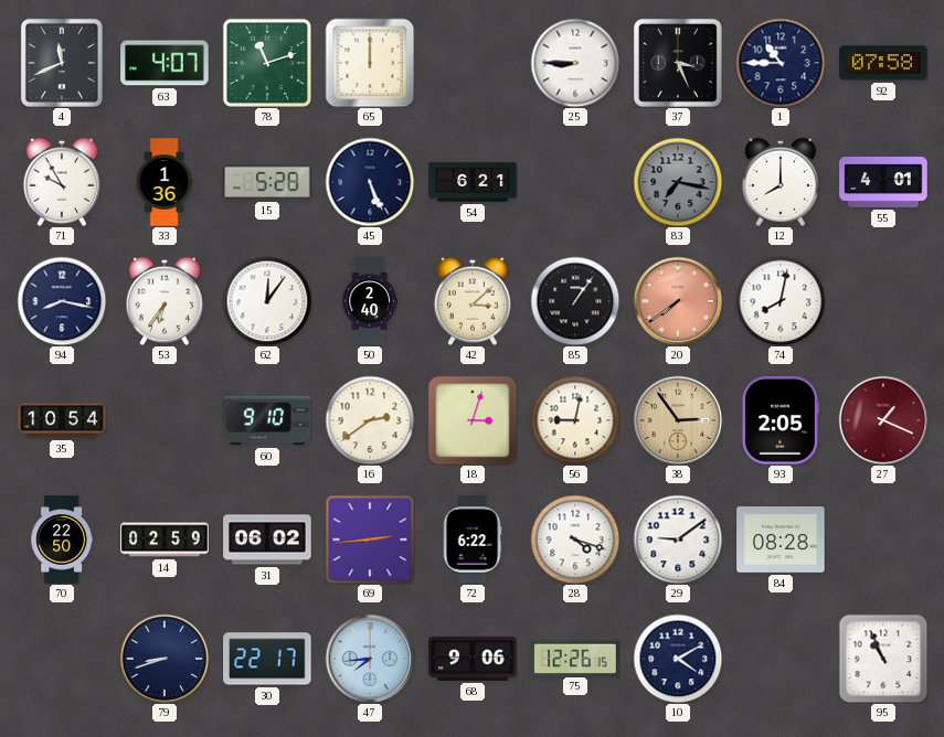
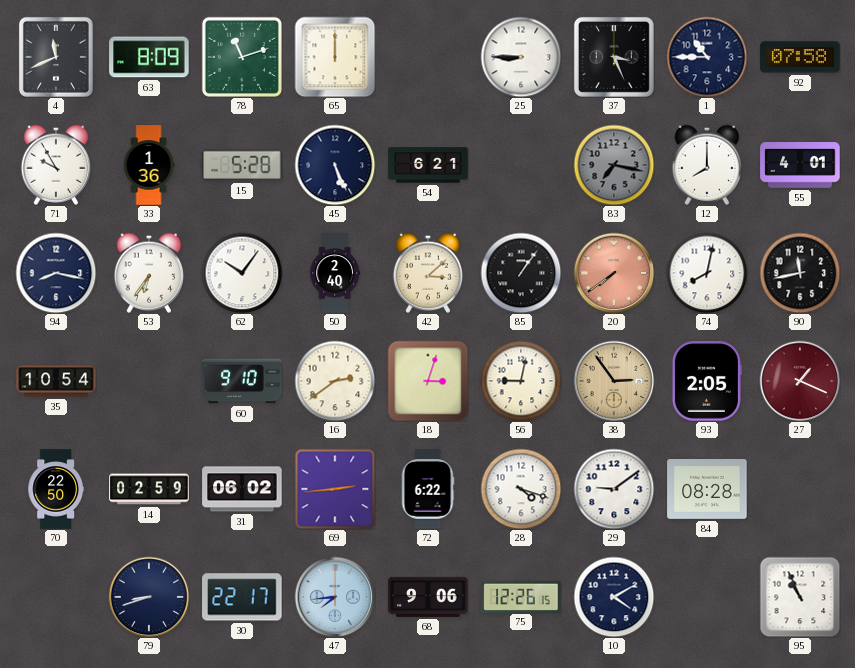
63: 4:07 -> 8:09 (149, 57)
62: 12:06 -> 10:06 (242, 273)
90: none -> 11:43 (800, 273)
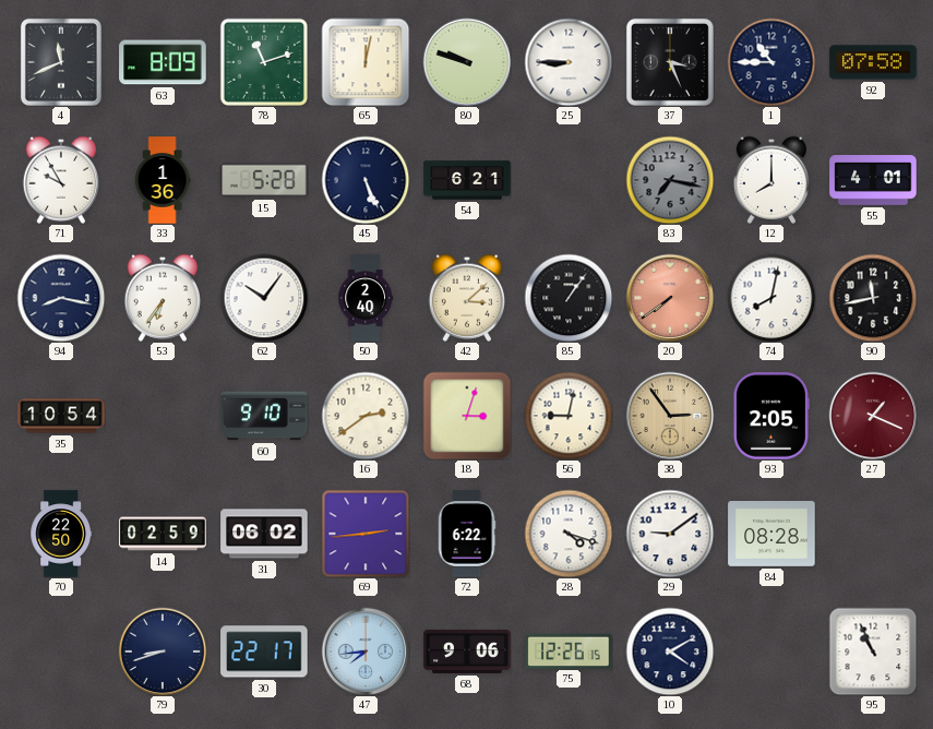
65: 12:00 -> 12:02 (366, 62)
80: none -> 9:48 (467, 62)
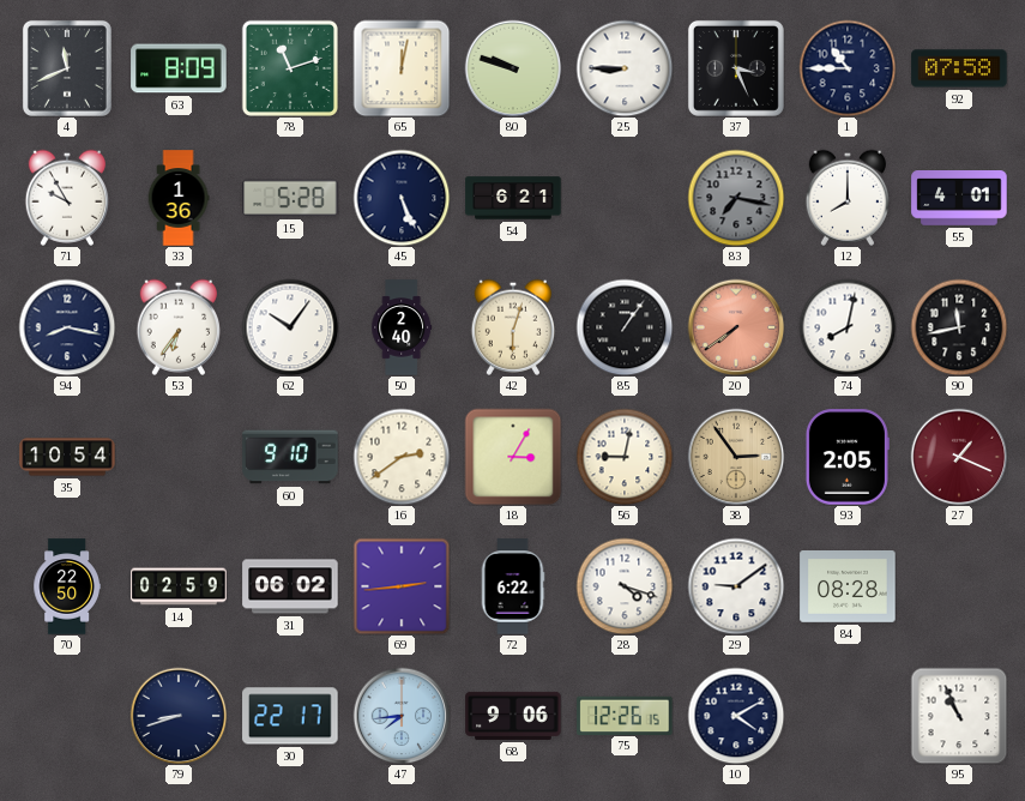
42: 3:08 -> 6:03 (512, 327)
18: 3:03 -> 3:05 (513, 457)
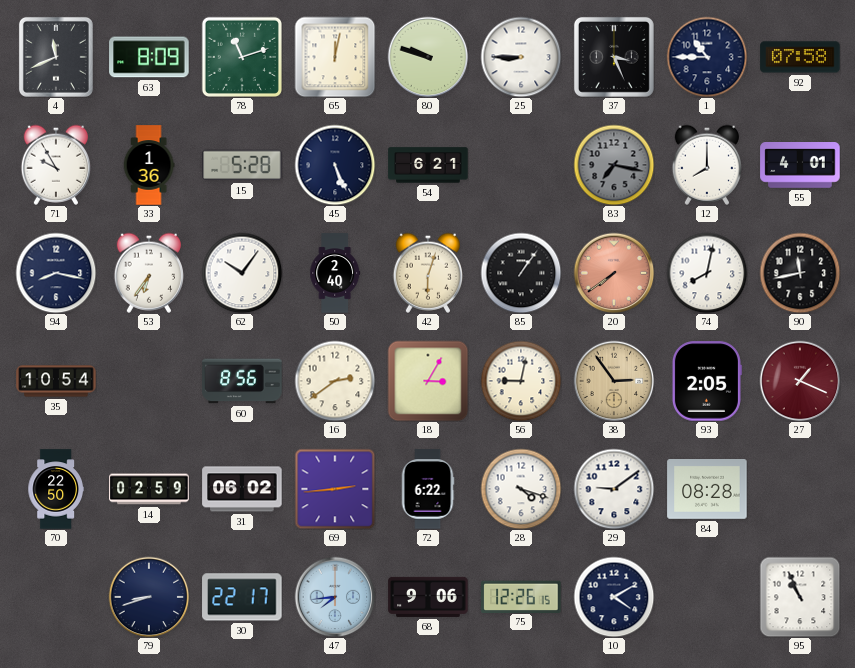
60: 9:10 -> 8:56 (242, 381)
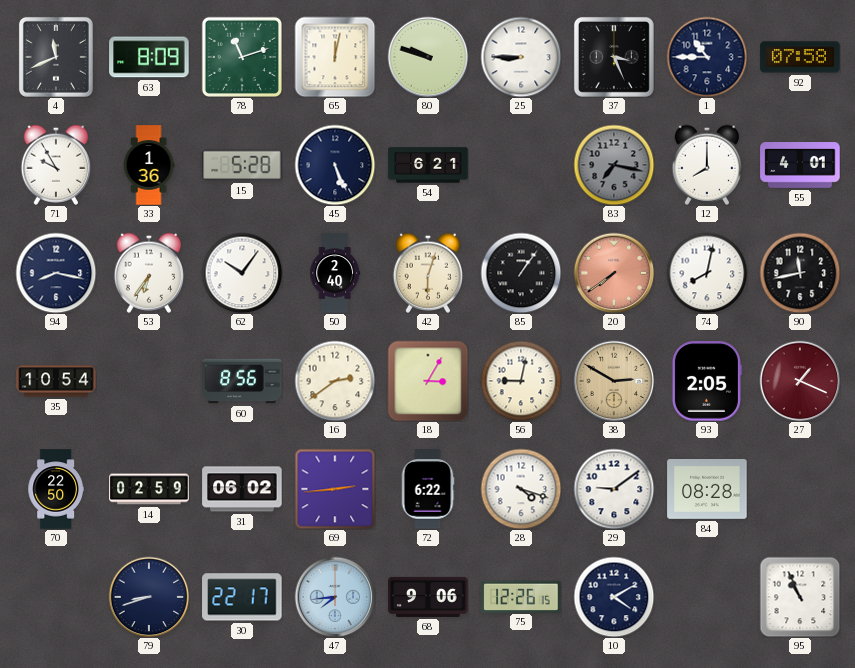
38: 2:54 -> 2:50 (614, 381)
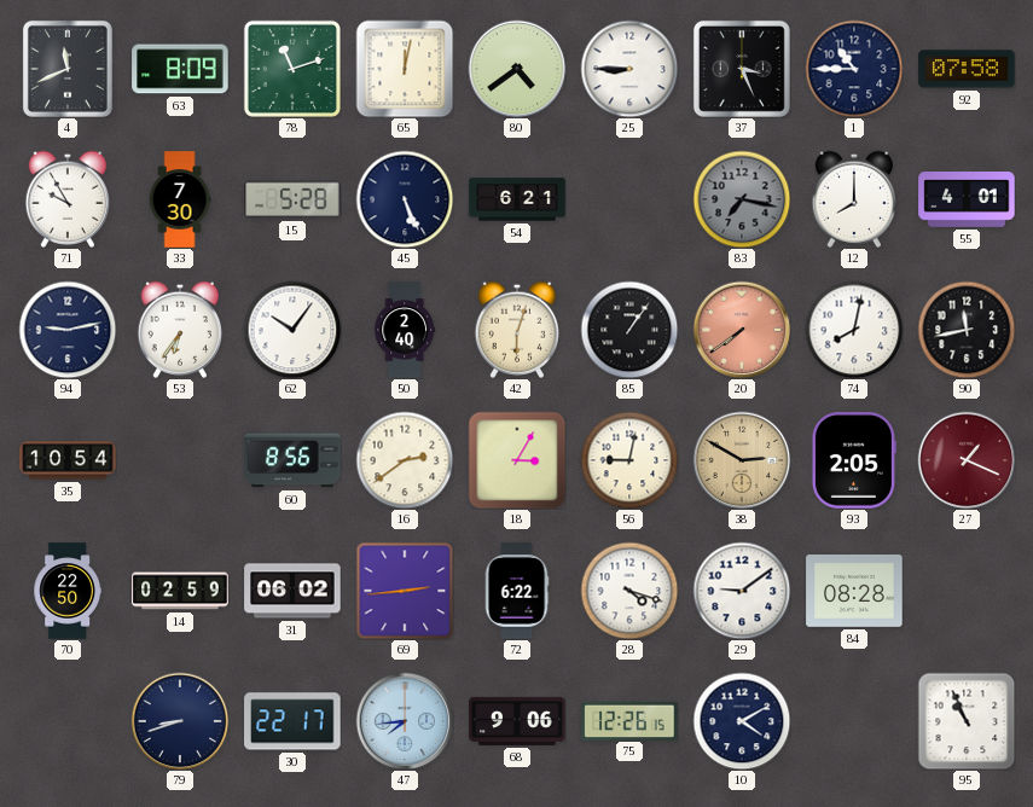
80: 9:48 -> 4:39 (517, 69)
33: 1:36 -> 7:30 (180, 199)
94: 8:17 -> 9:13 (68, 330)
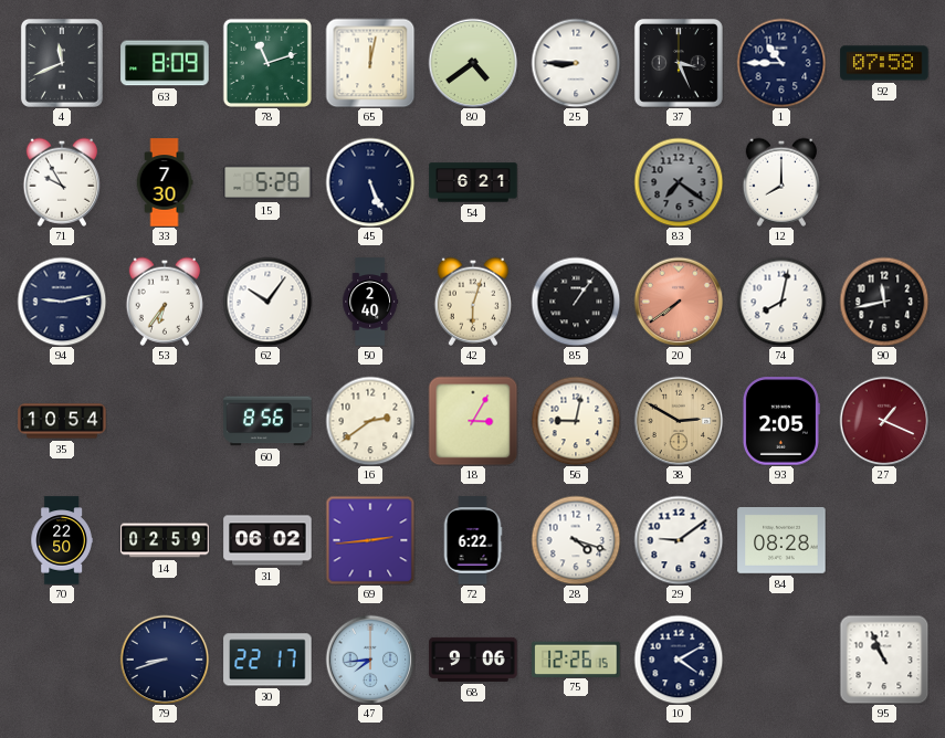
83: 7:17 -> 7:21 (679, 182)
55: 4:01 -> none (967, 201)
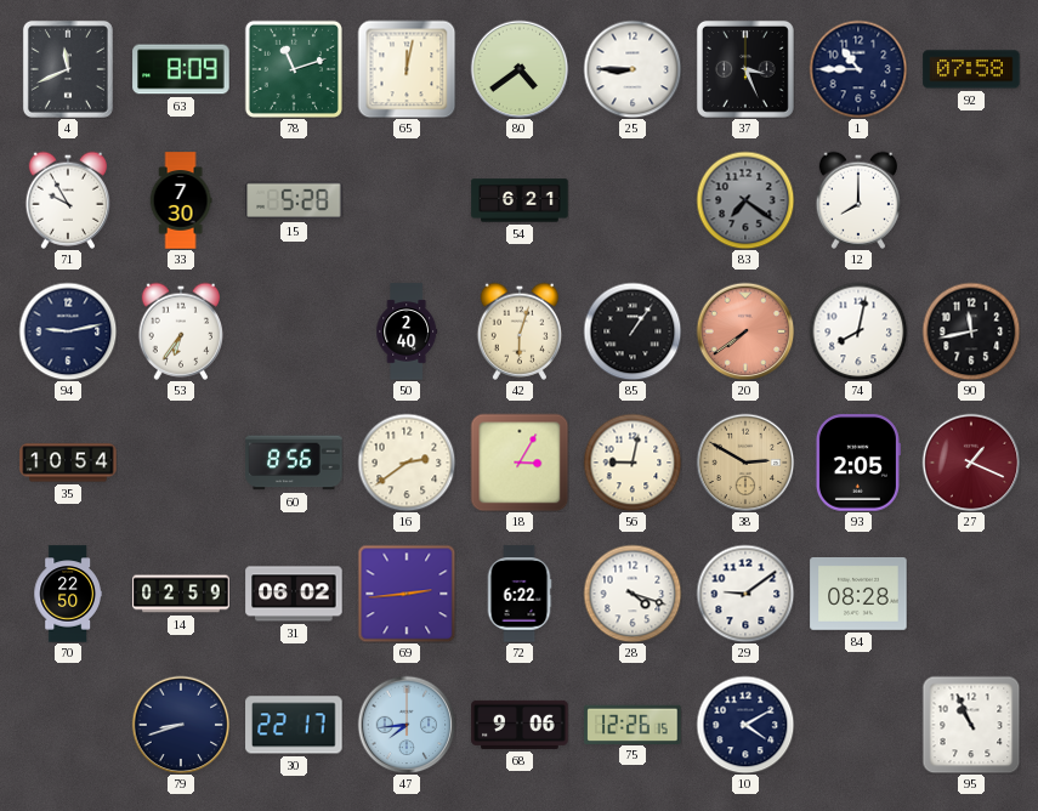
45: 5:26 -> none (370, 182)
62: 10:06 -> none (267, 302)
